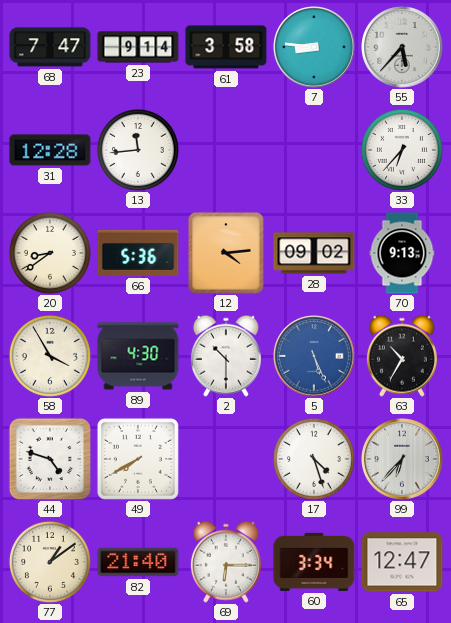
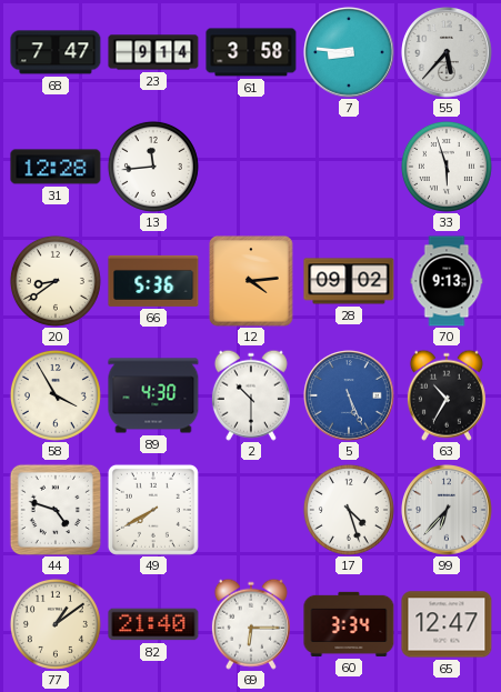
33: 6:37 -> 5:57 (447, 167)
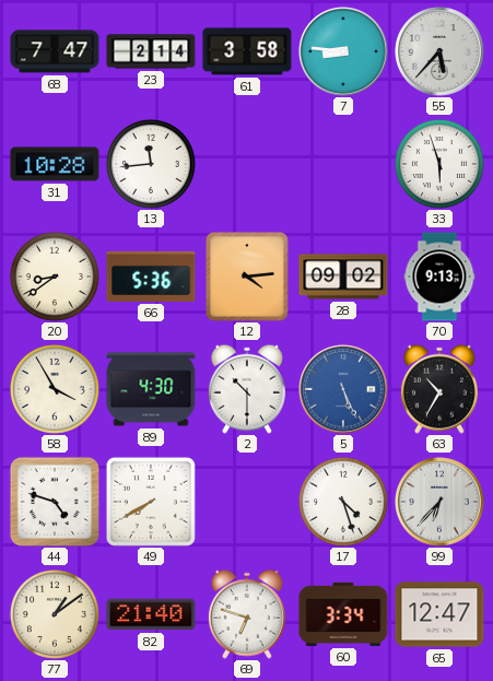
23: 9:14 -> 2:14 (151, 51)
31: 12:28 -> 10:28 (55, 164)
69: 6:15 -> 6:48 (247, 614)
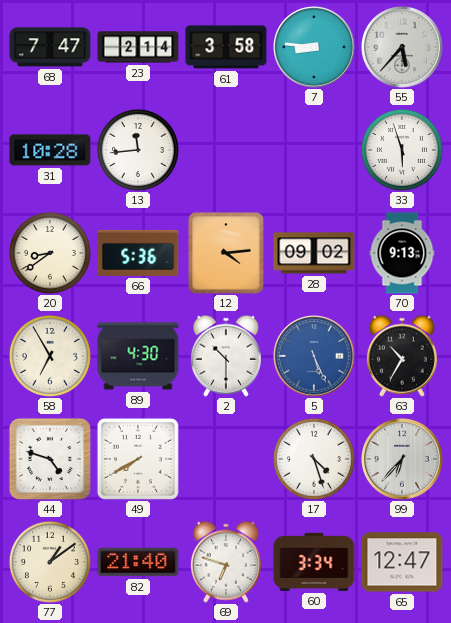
58: 3:55 -> 6:55 (50, 356)
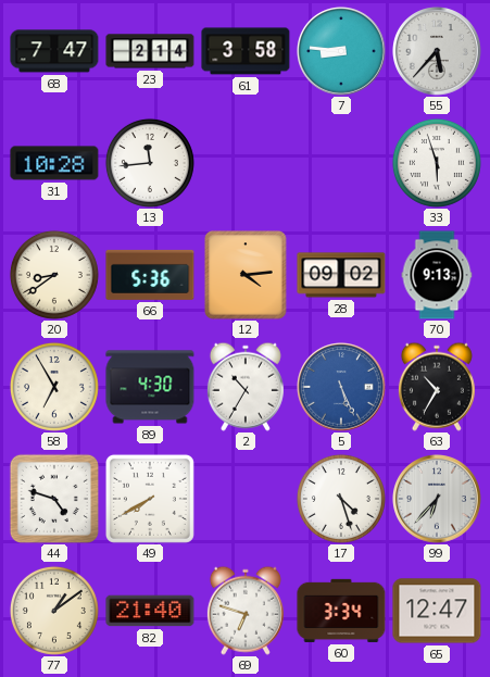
2: 10:30 -> 10:35 (246, 387)
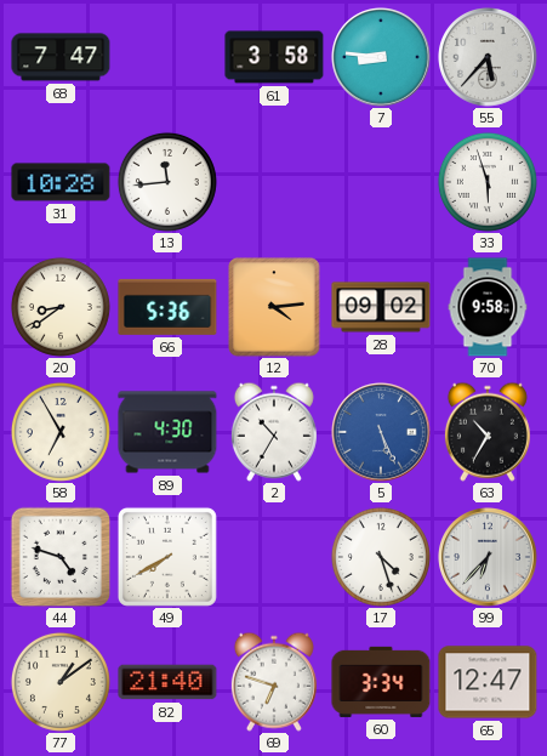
23: 2:14 -> none (150, 51)
70: 9:13 -> 9:58 (488, 307)
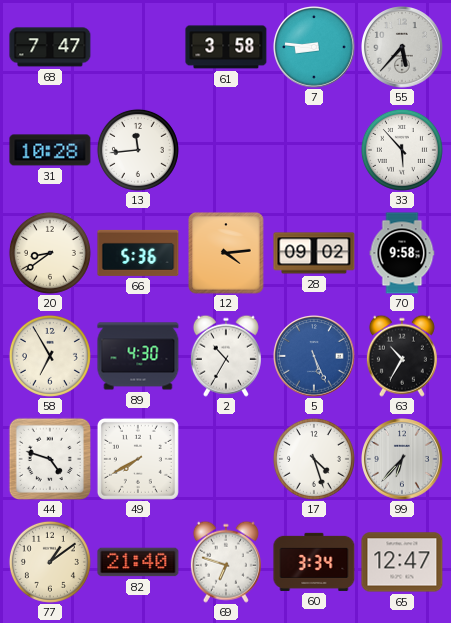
33: 5:57 -> 5:53 (402, 150)
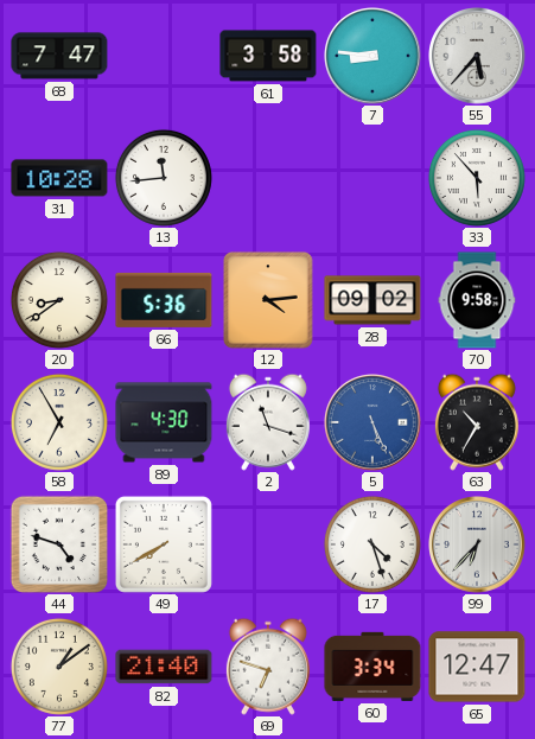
2: 10:35 -> 11:18 (268, 422)
